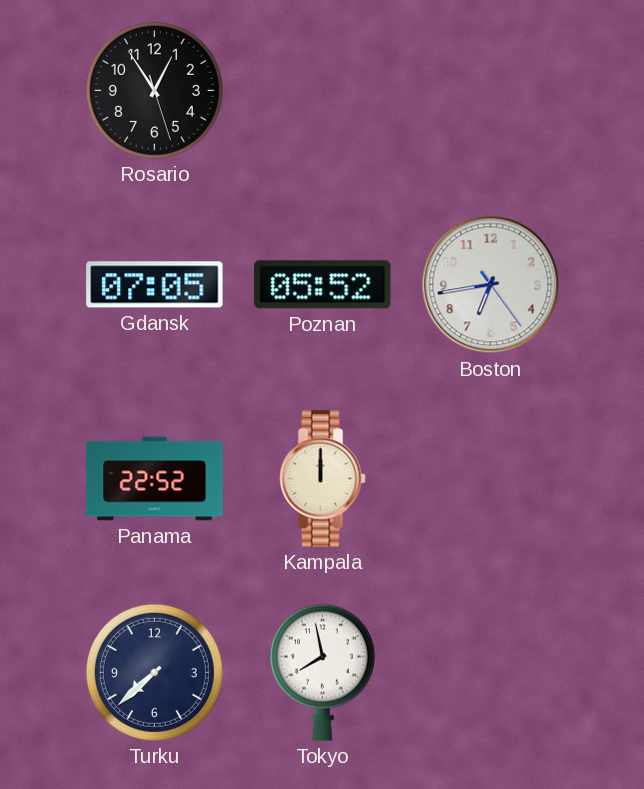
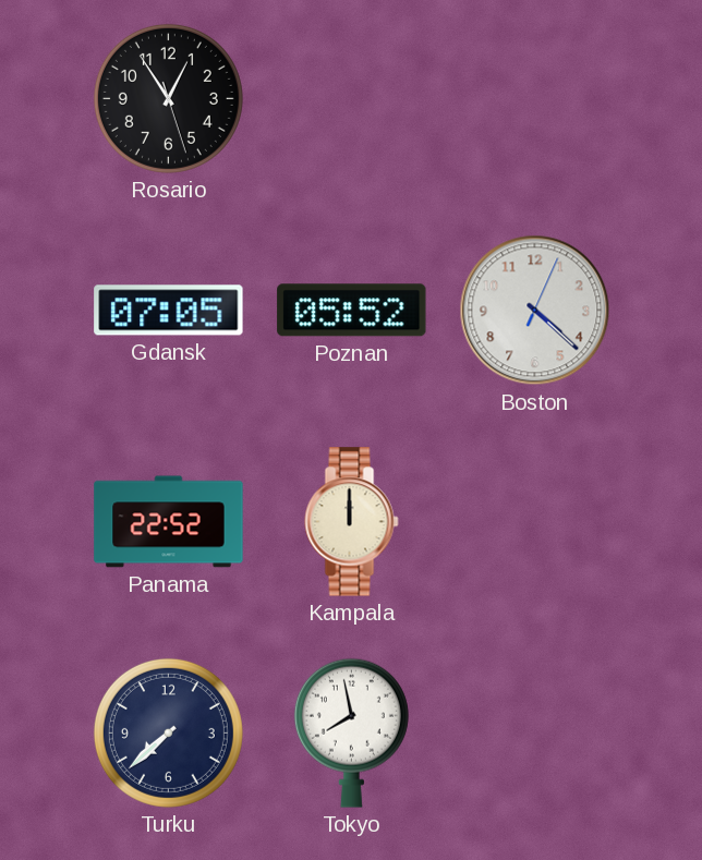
Boston: 6:43 -> 4:22 (535, 311)
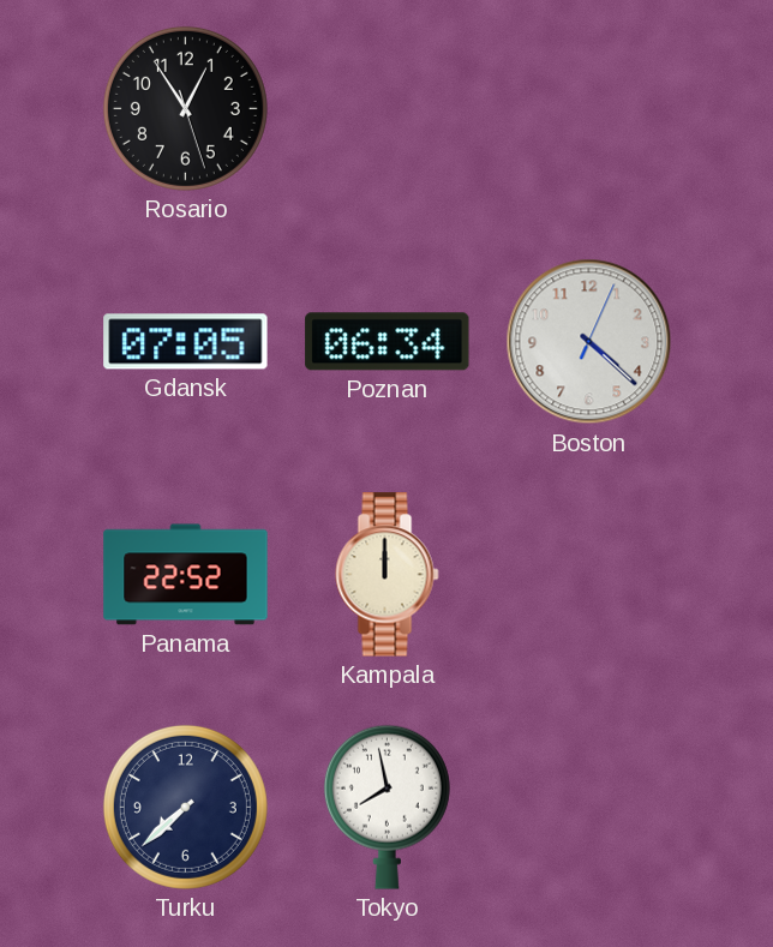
Poznan: 05:52 -> 06:34 (388, 342)
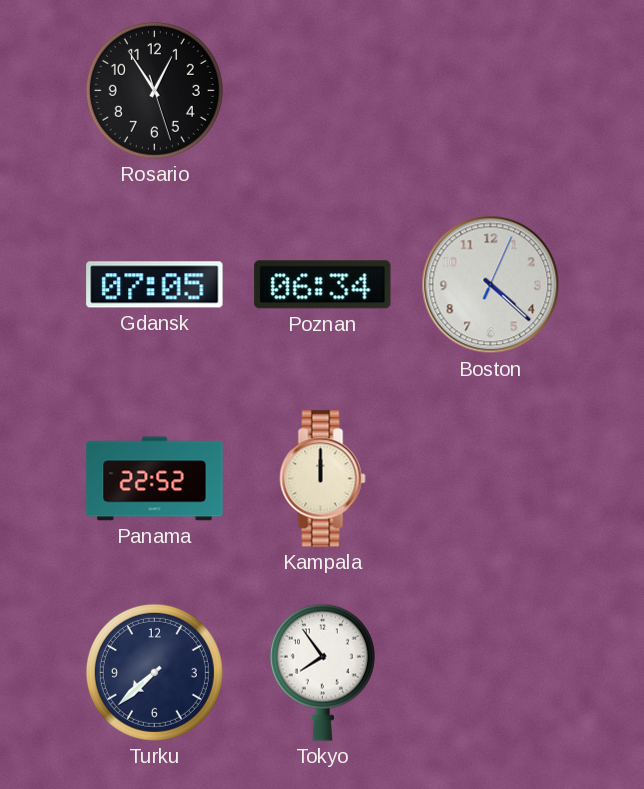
Tokyo: 7:58 -> 7:54 (322, 672)
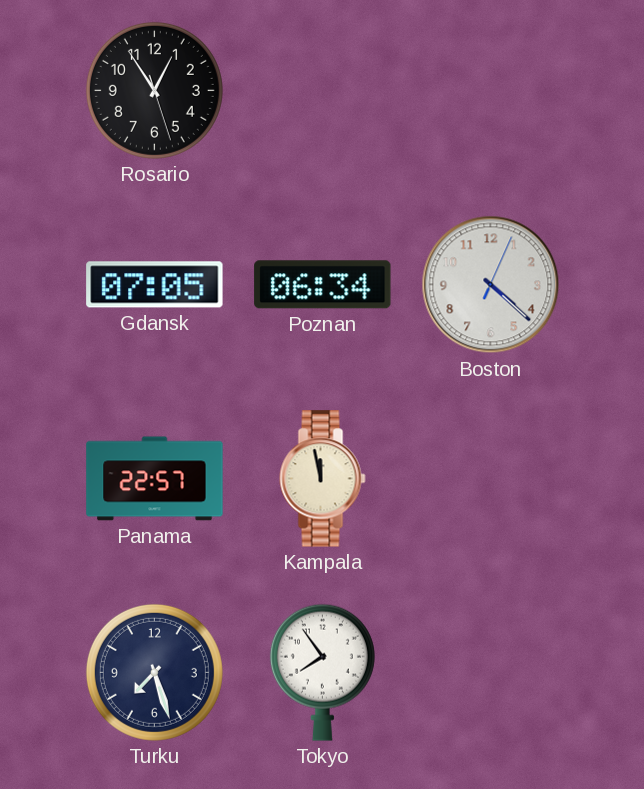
Panama: 22:52 -> 22:57 (155, 479)
Kampala: 12:00 -> 11:58 (323, 479)
Turku: 7:38 -> 7:27 (154, 672)
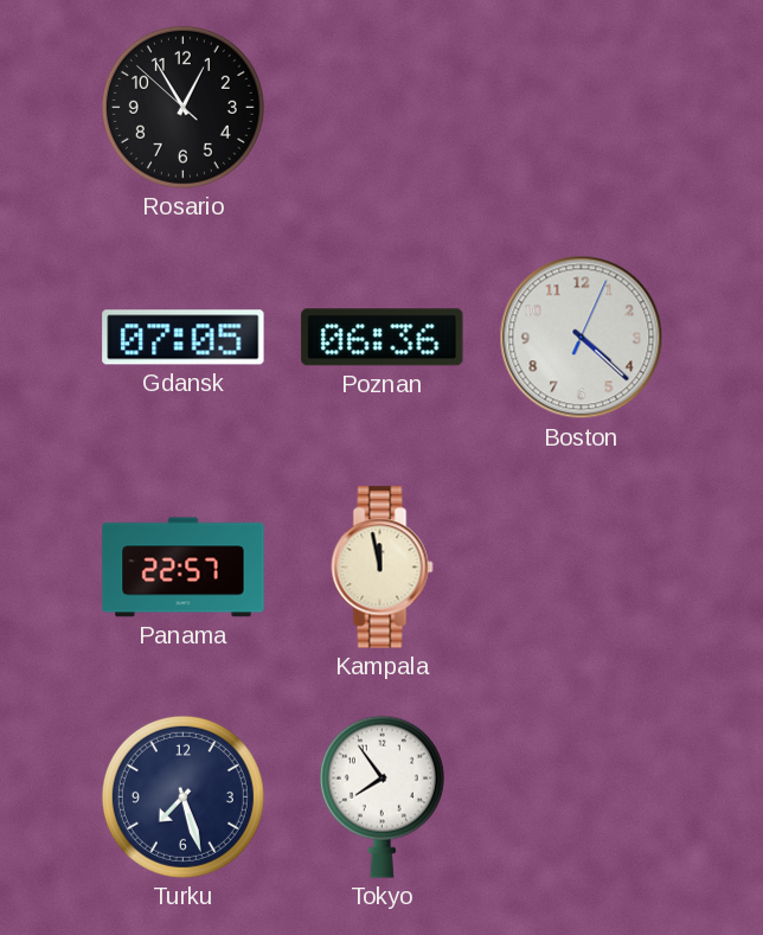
Rosario: 12:54:27 -> 12:54:52 (182, 107)
Poznan: 06:34 -> 06:36 (383, 338)
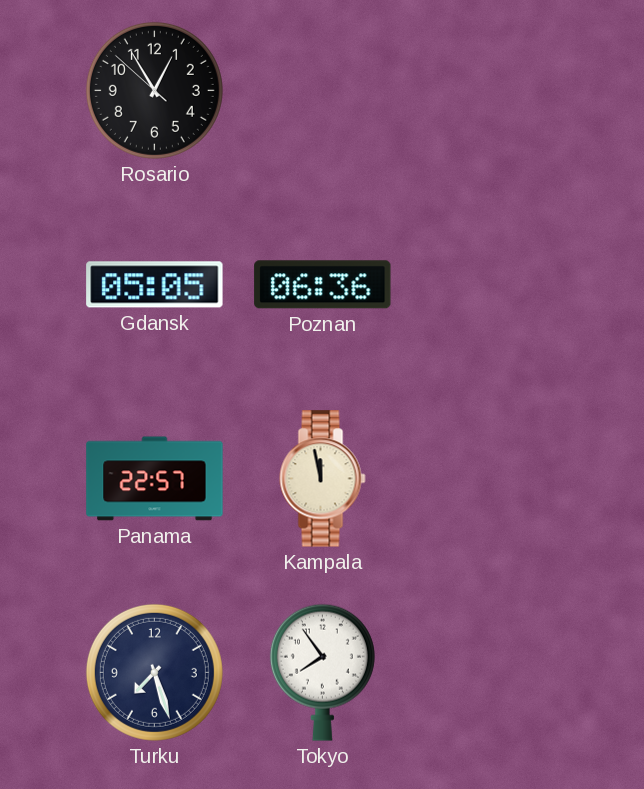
Gdansk: 07:05 -> 05:05 (155, 285)
Boston: 4:22 -> none (582, 338)
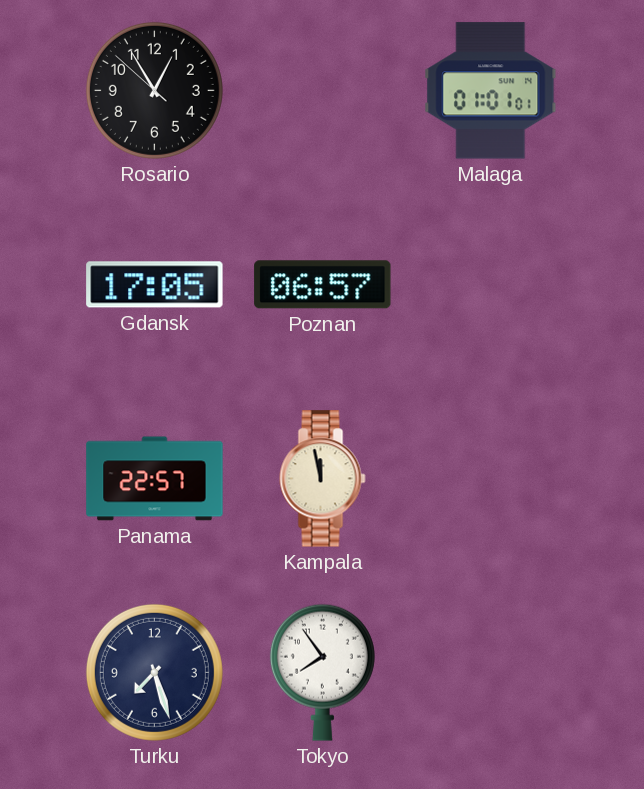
Malaga: none -> 01:01 (491, 91)
Gdansk: 05:05 -> 17:05 (155, 285)
Poznan: 06:36 -> 06:57 (323, 285)
